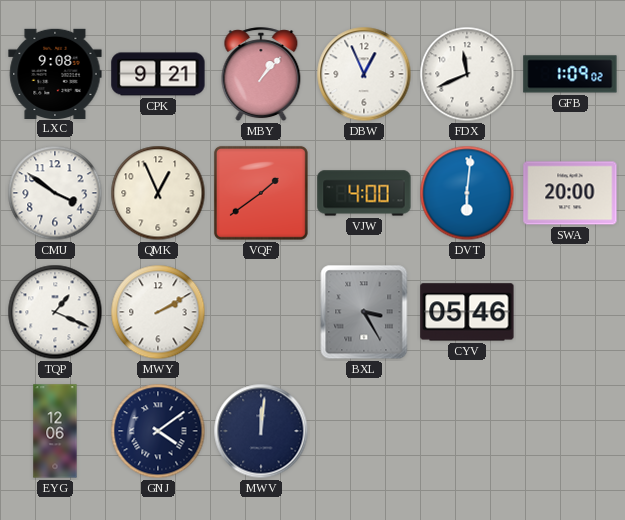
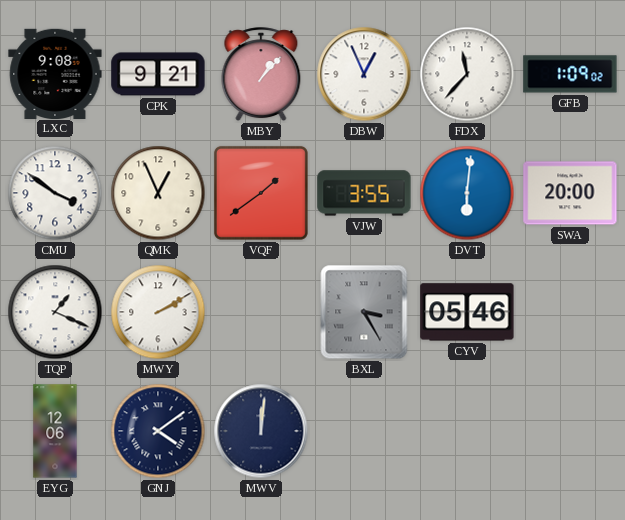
FDX: 11:41 -> 11:37 (467, 74)
VJW: 4:00 -> 3:55 (364, 193)
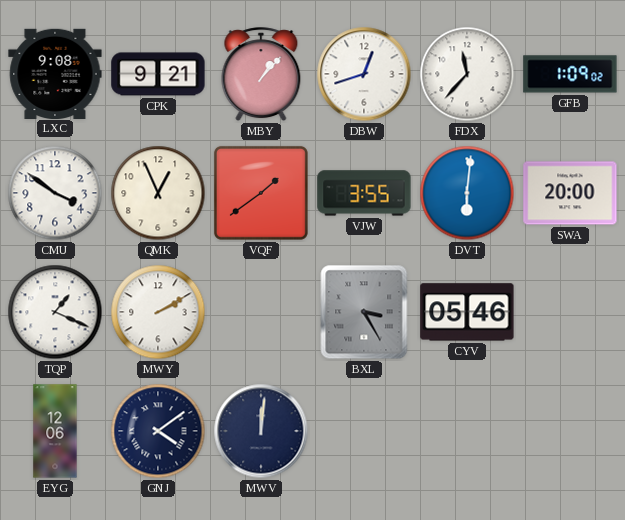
DBW: 12:56 -> 12:42 (364, 74)
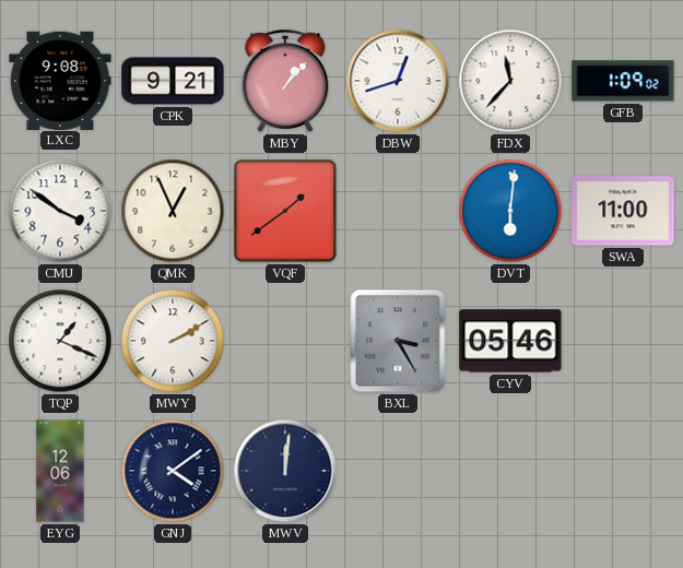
VJW: 3:55 -> none (364, 193)
SWA: 20:00 -> 11:00 (623, 211)
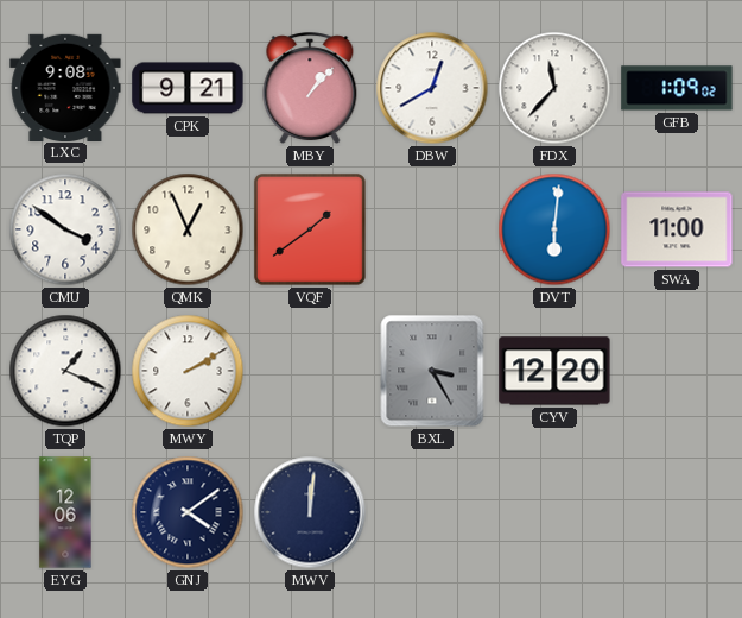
DBW: 12:42 -> 12:40 (432, 88)
CYV: 05:46 -> 12:20 (554, 371)
